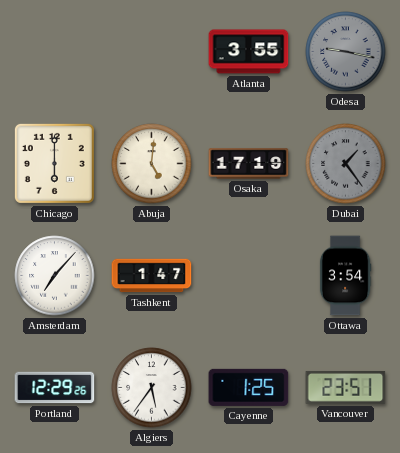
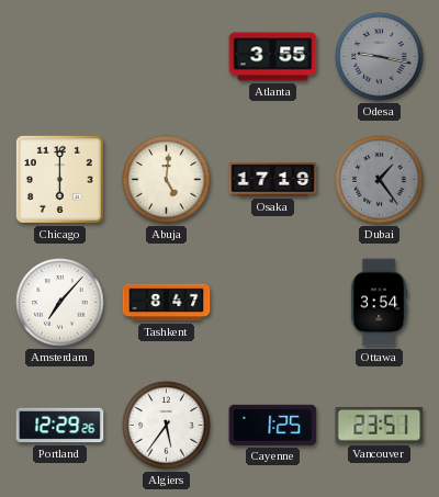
Tashkent: 1:47 -> 8:47 (167, 303)
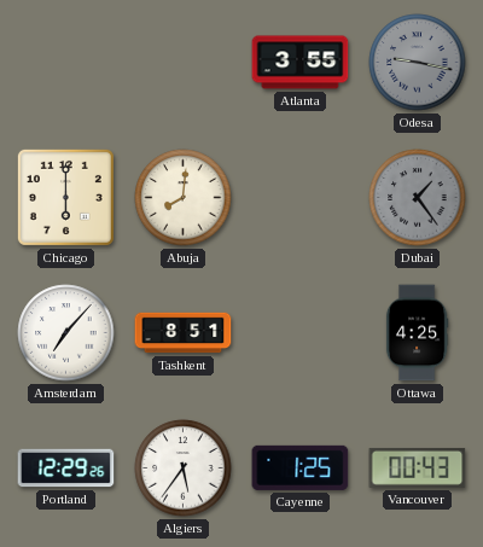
Abuja: 5:01 -> 8:01 (184, 198)
Osaka: 17:19 -> none (273, 180)
Tashkent: 8:47 -> 8:51 (184, 333)
Ottawa: 3:54 -> 4:25 (417, 333)
Vancouver: 23:51 -> 00:43 (418, 467)
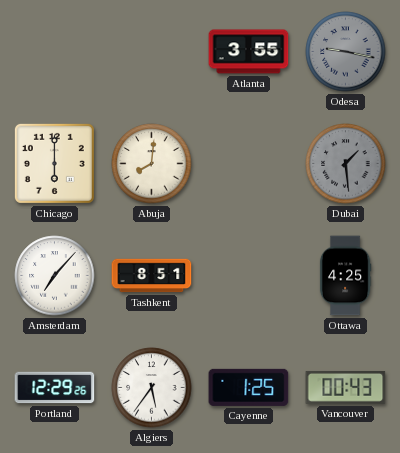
Dubai: 1:24 -> 1:29 (346, 164)
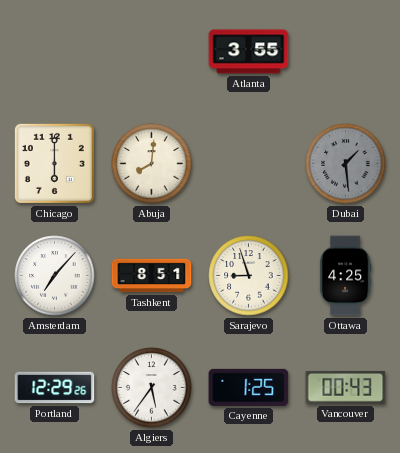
Odesa: 9:17 -> none (346, 52)
Sarajevo: none -> 8:57 (249, 276)
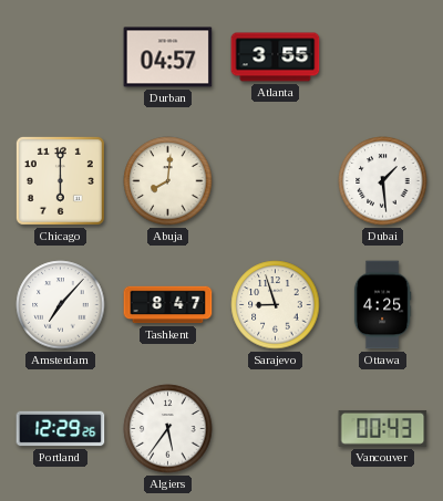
Durban: none -> 04:57 (168, 58)
Dubai dial: grey -> white (383, 181)
Tashkent: 8:51 -> 8:47 (168, 305)
Cayenne: 1:25 -> none (249, 387)
